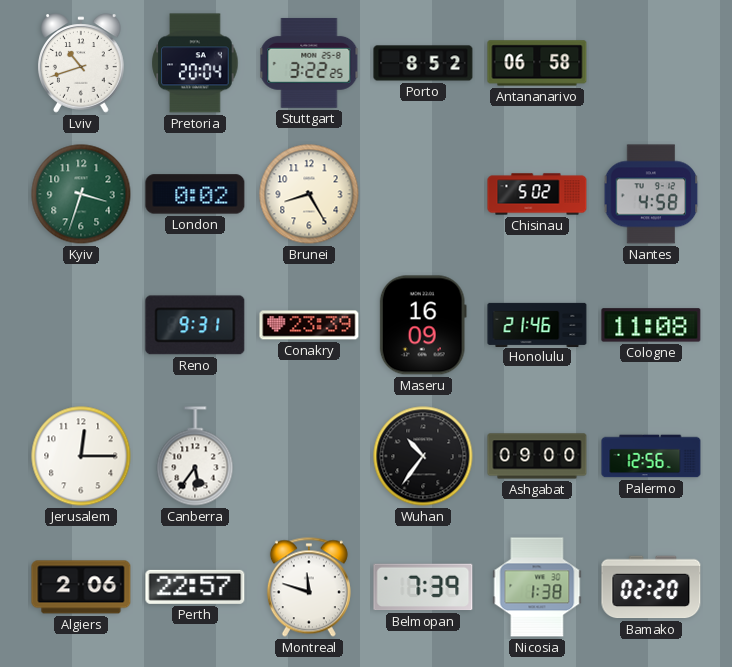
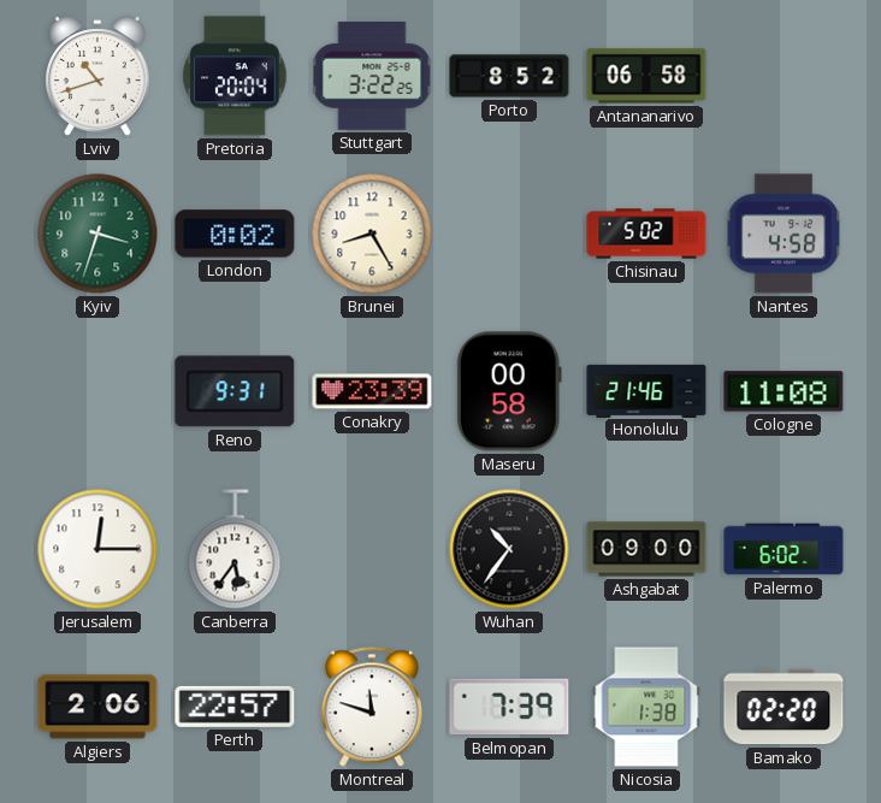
Maseru: 16:09 -> 00:58 (509, 391)
Palermo: 12:56 -> 6:02 (784, 549)
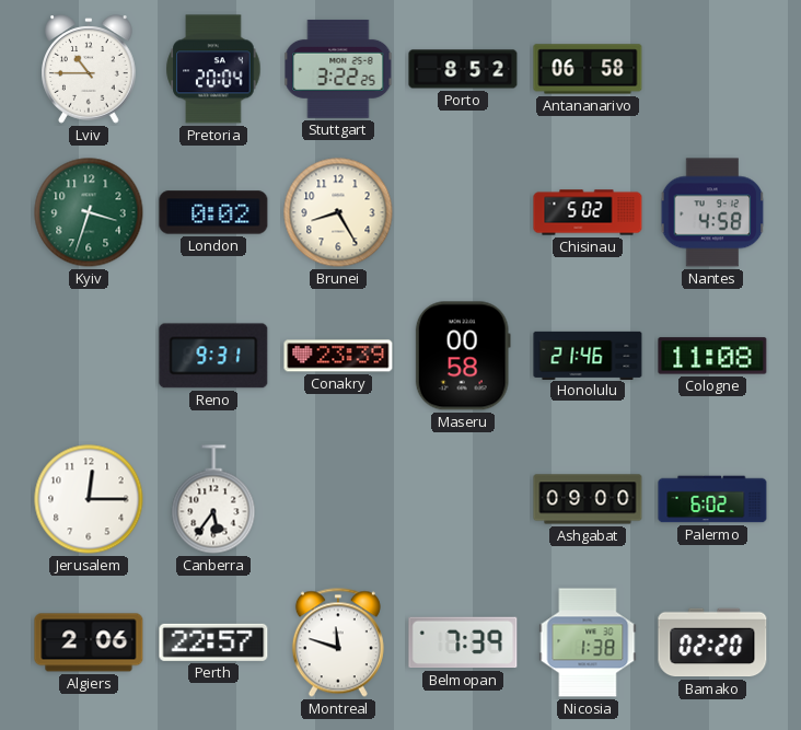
Lviv: 10:42 -> 10:45 (89, 69)
Wuhan: 10:36 -> none (509, 549)
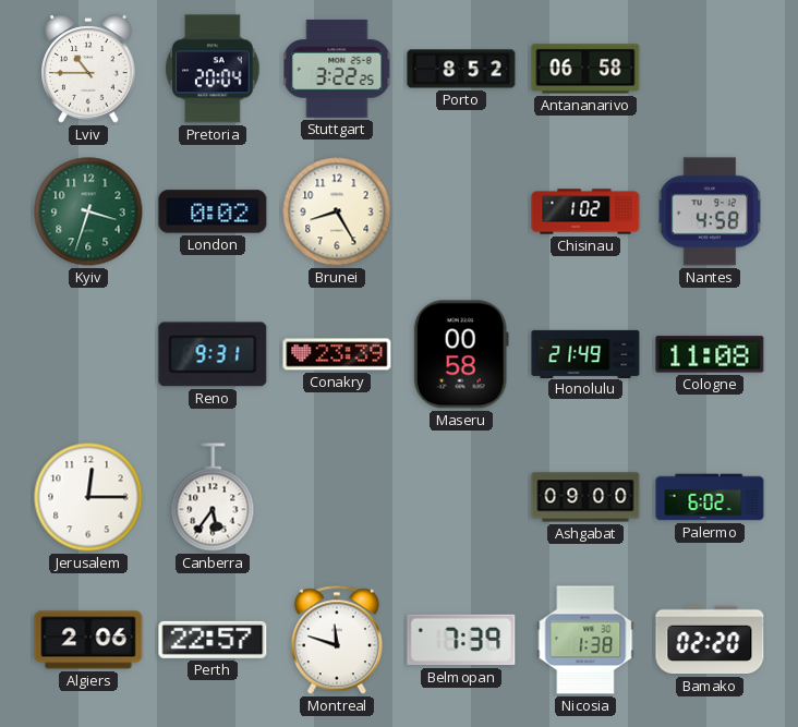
Chisinau: 5:02 -> 1:02 (585, 211)
Honolulu: 21:46 -> 21:49 (585, 353)
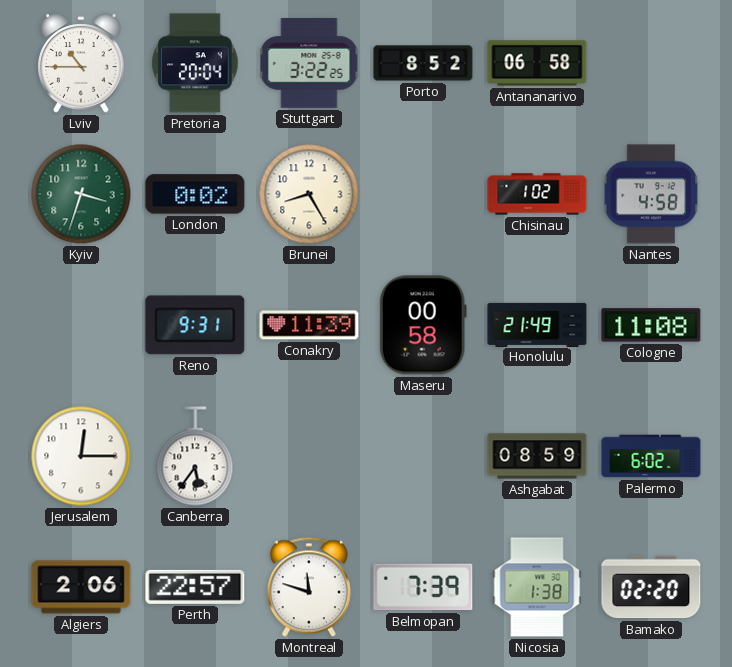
Conakry: 23:39 -> 11:39 (309, 325)
Ashgabat: 09:00 -> 08:59 (537, 456)
